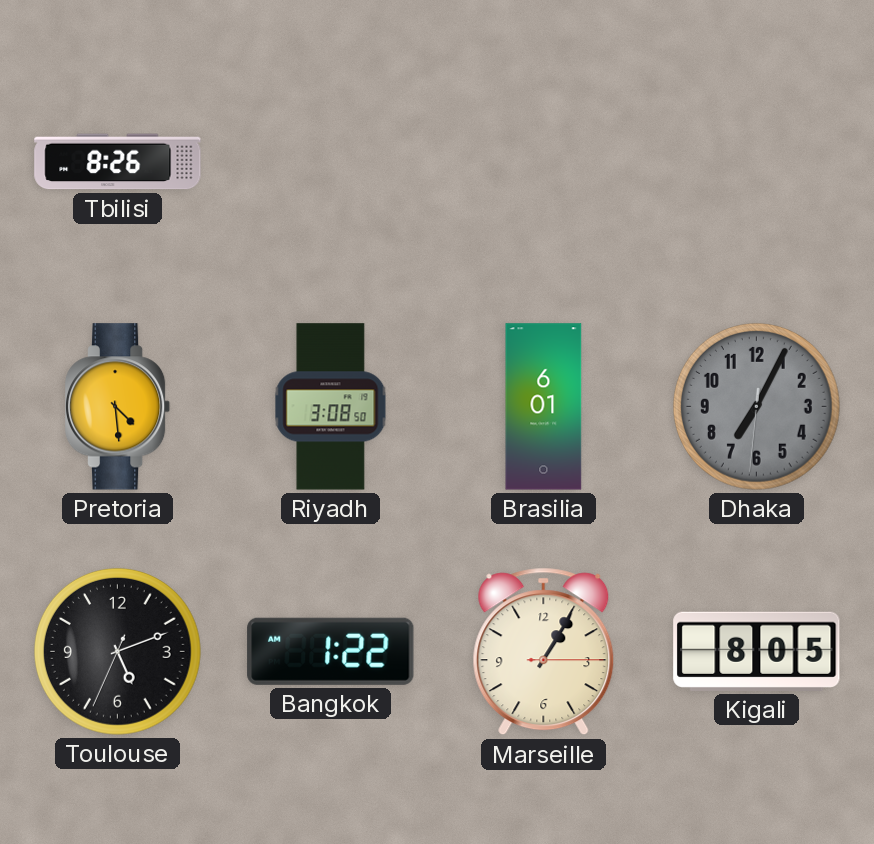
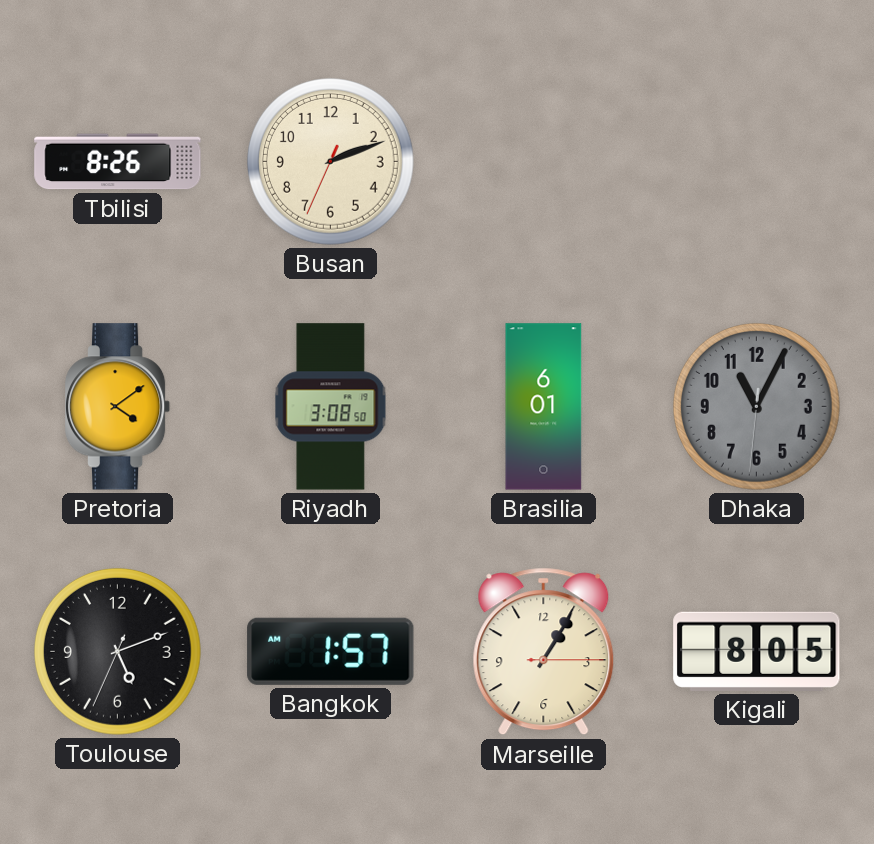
Busan: none -> 2:11 (330, 161)
Pretoria: 4:29 -> 4:09 (118, 407)
Dhaka: 7:04 -> 11:04 (756, 406)
Bangkok: 1:22 -> 1:57 (331, 651)
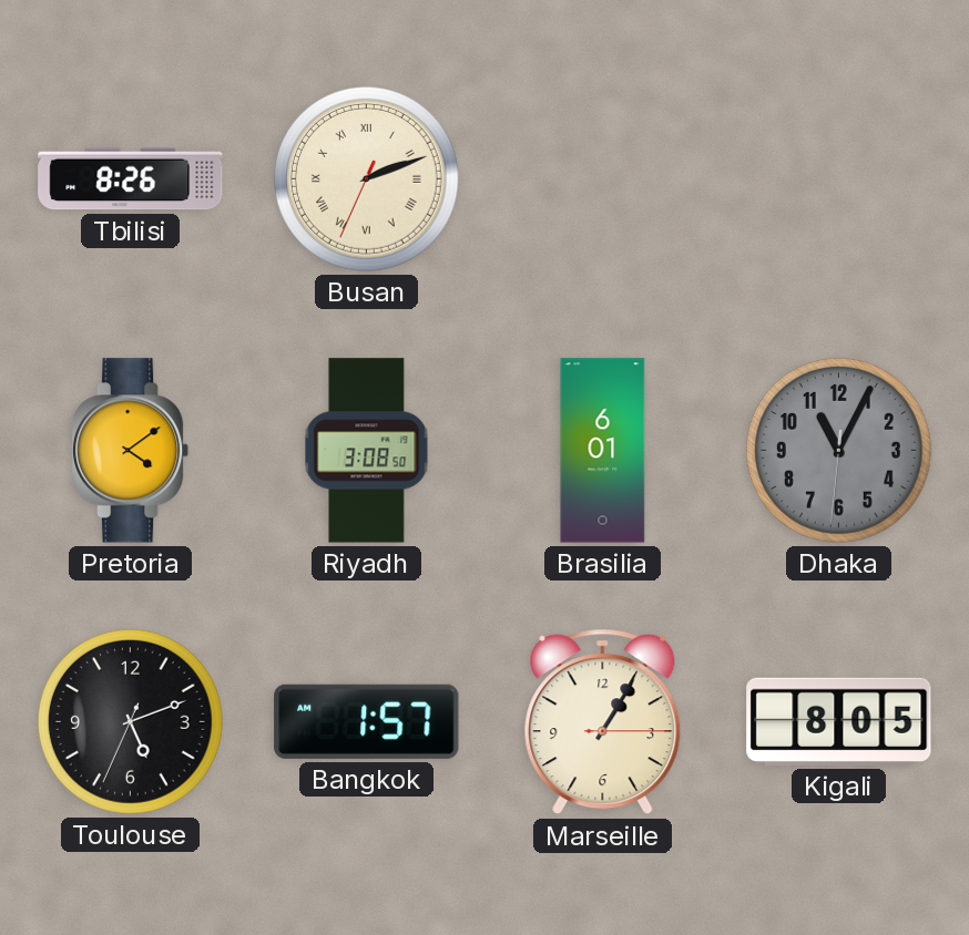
Busan numerals: Arabic -> Roman (366, 178)
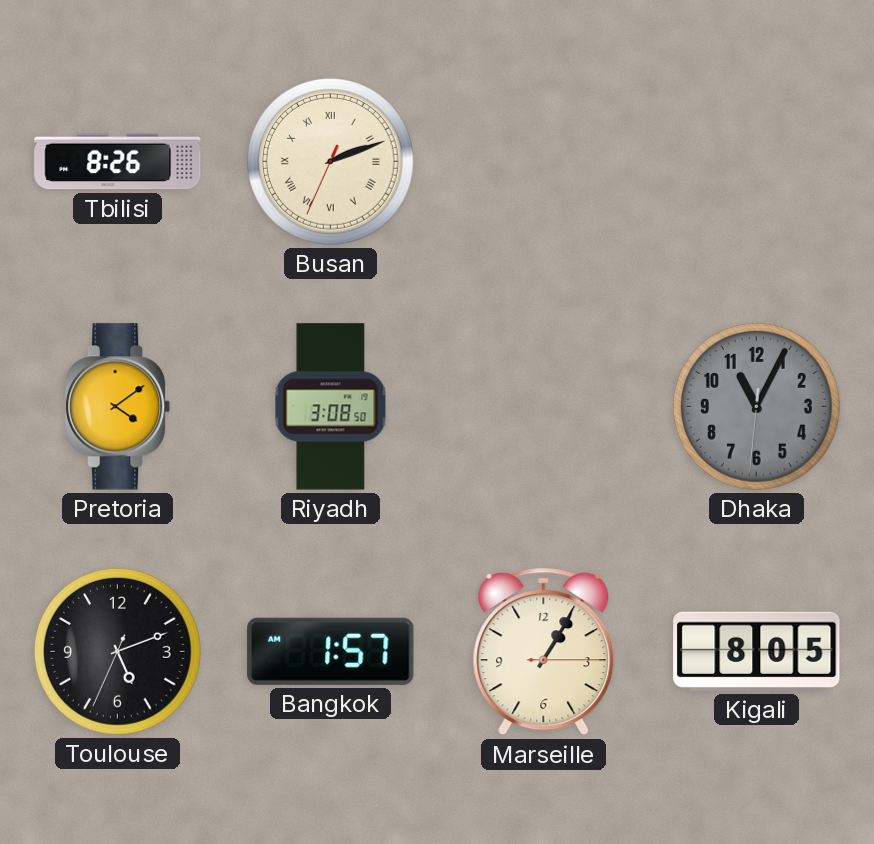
Brasilia: 6:01 -> none (603, 451)
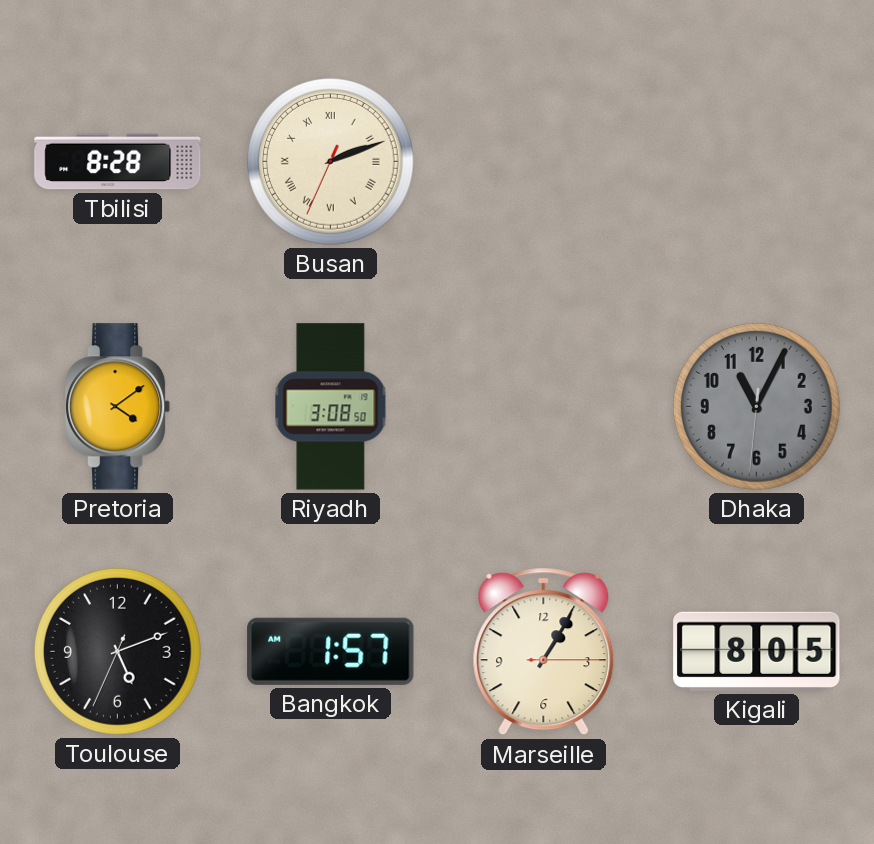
Tbilisi: 8:26 -> 8:28 (118, 162)
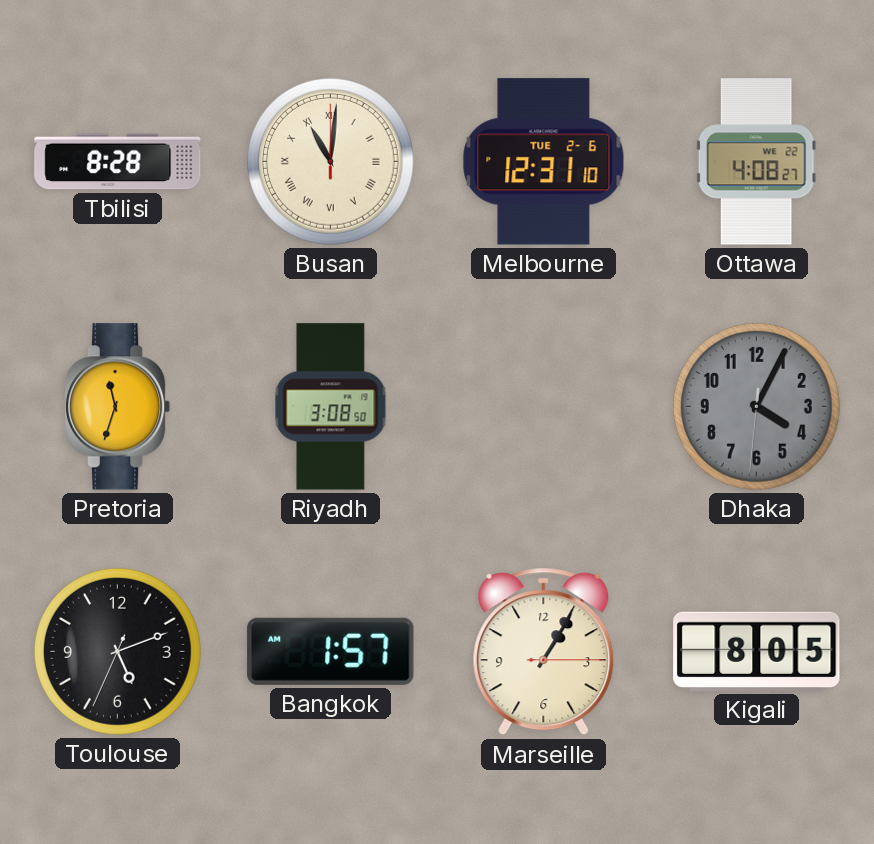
Busan: 2:11 -> 11:01 (330, 161)
Melbourne: none -> 12:31 (544, 162)
Ottawa: none -> 4:08 (756, 162)
Pretoria: 4:09 -> 11:33 (118, 407)
Dhaka: 11:04 -> 4:04 (756, 406)
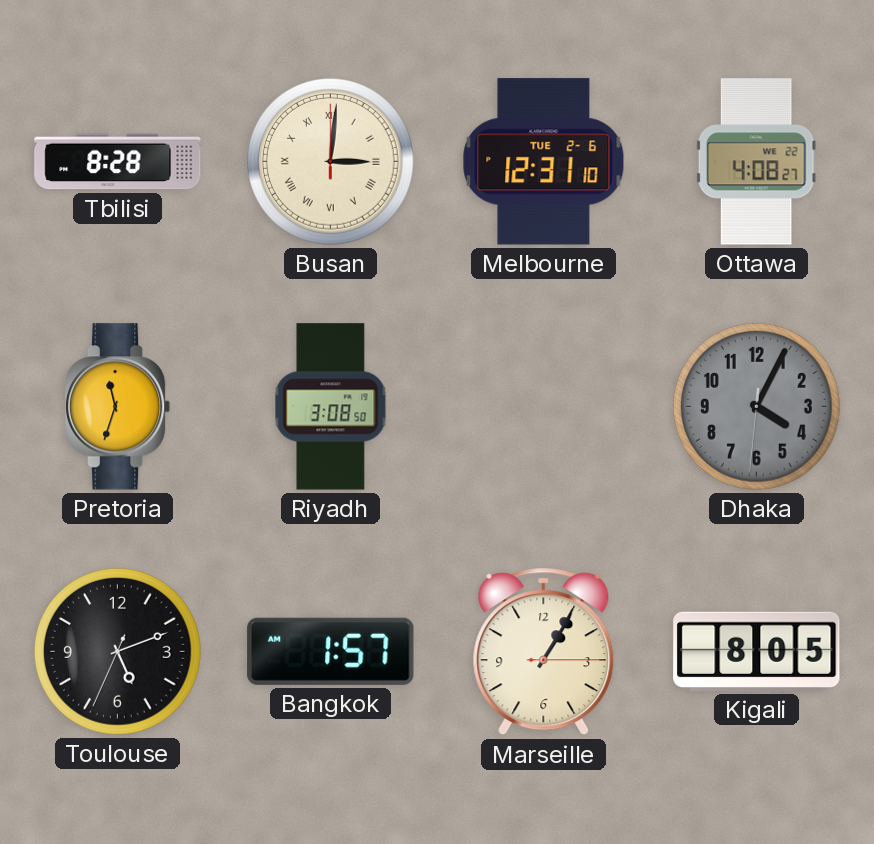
Busan: 11:01 -> 3:01 (330, 161)
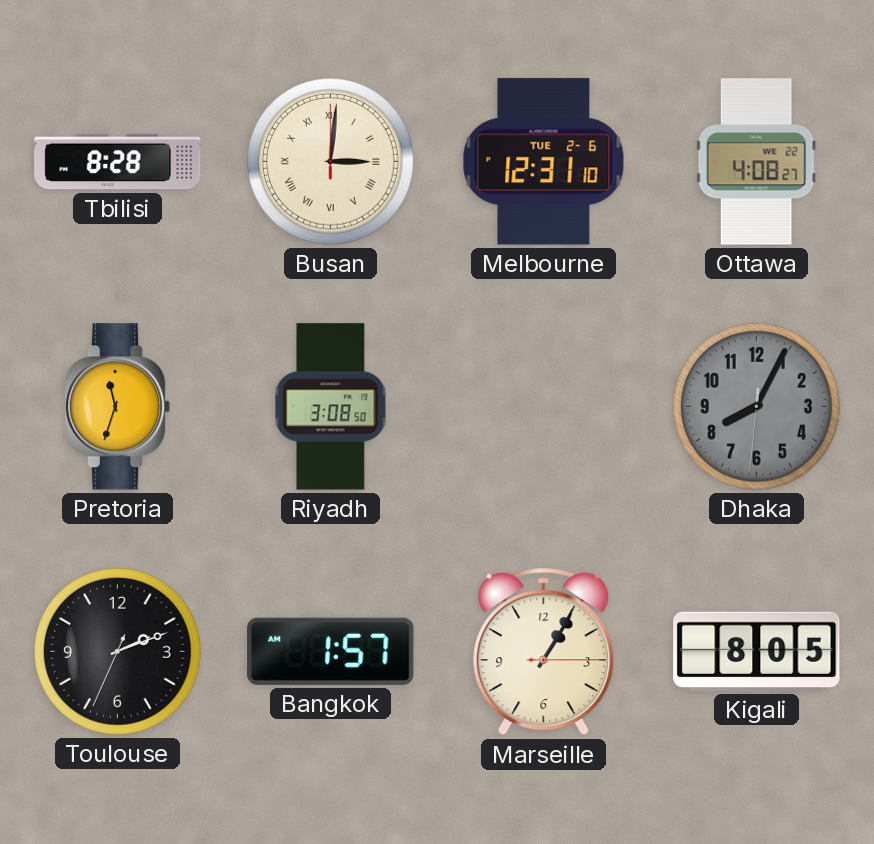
Dhaka: 4:04 -> 8:04 (756, 406)
Toulouse: 5:11 -> 2:11 (117, 651)
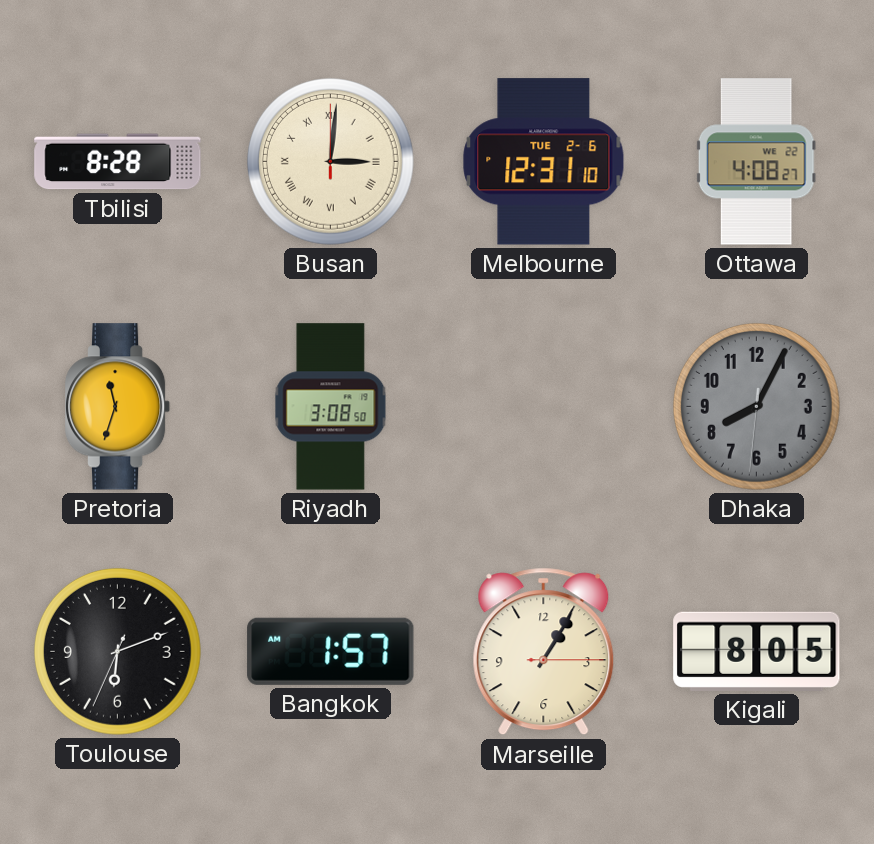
Toulouse: 2:11 -> 6:11 (117, 651)
